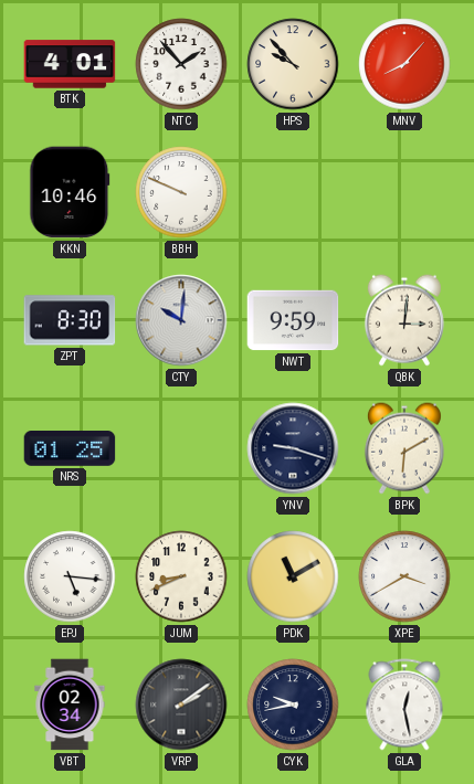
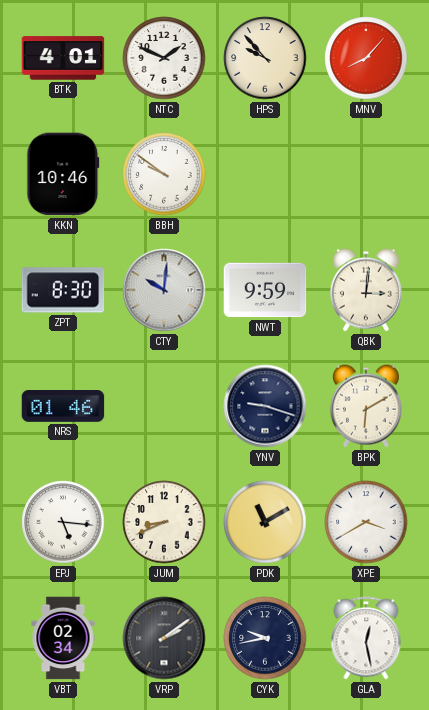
NTC: 1:53 -> 1:49 (164, 58)
BBH: 9:49 -> 9:51 (164, 174)
NRS: 01:25 -> 01:46 (63, 407)
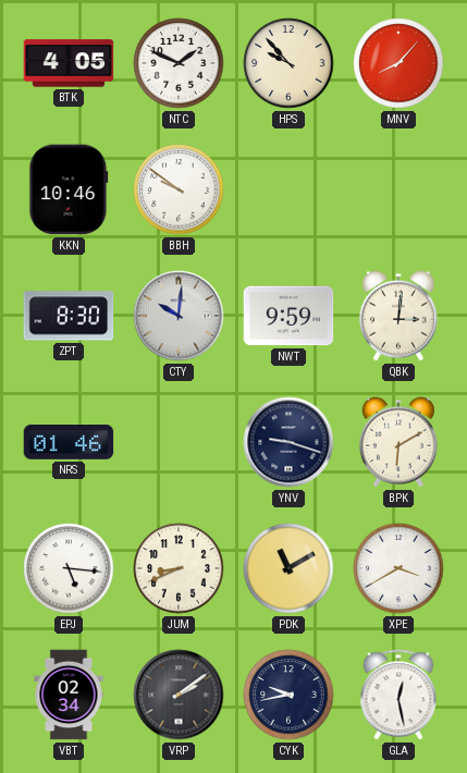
BTK: 4:01 -> 4:05 (69, 63)
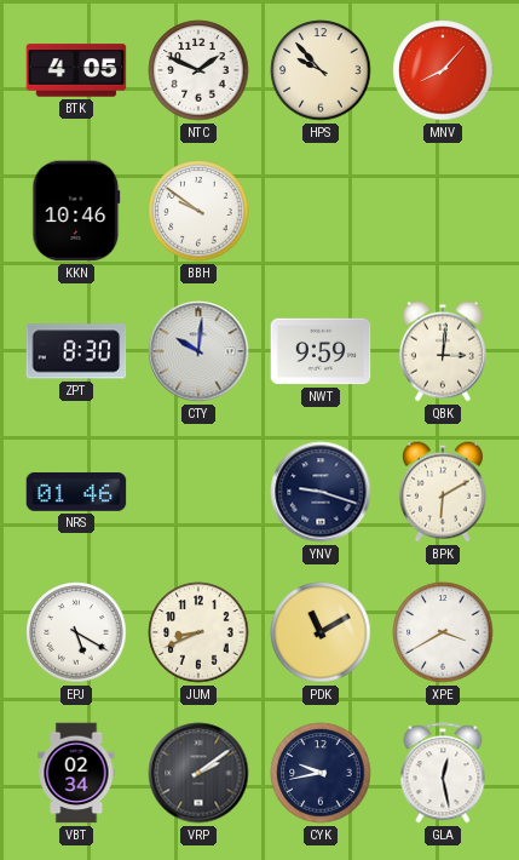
EPJ: 5:16 -> 5:20 (76, 632)
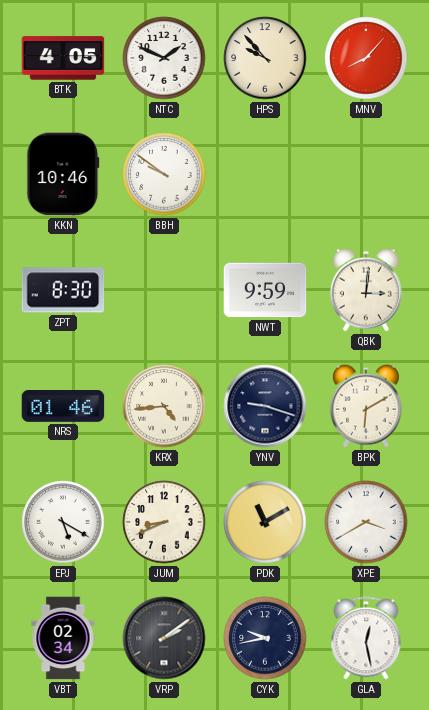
CTY: 10:01 -> none (198, 351)
KRX: none -> 4:44 (164, 406)
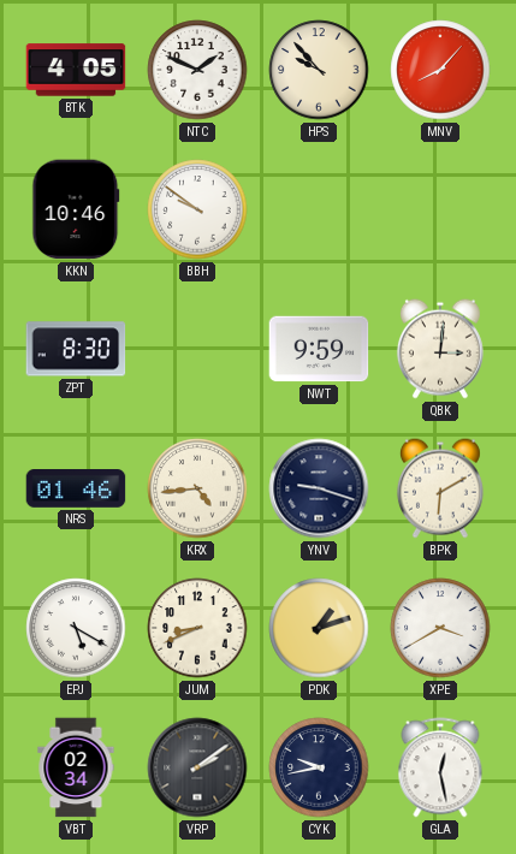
PDK: 11:10 -> 1:12 (319, 628)
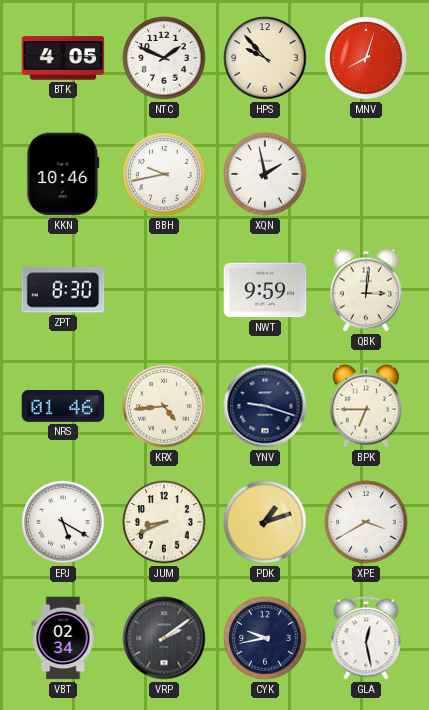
MNV: 8:07 -> 8:03 (366, 58)
BBH: 9:51 -> 9:43 (164, 174)
XQN: none -> 1:58 (265, 174)
BPK: 6:10 -> 6:45 (366, 406)
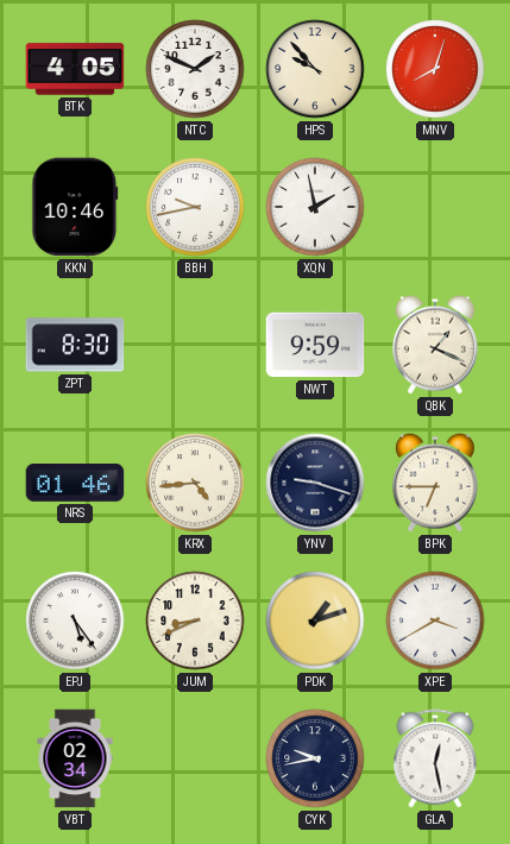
QBK: 3:01 -> 1:19 (435, 345)
EPJ: 5:20 -> 5:24 (75, 621)
VRP: 2:09 -> none (164, 638)
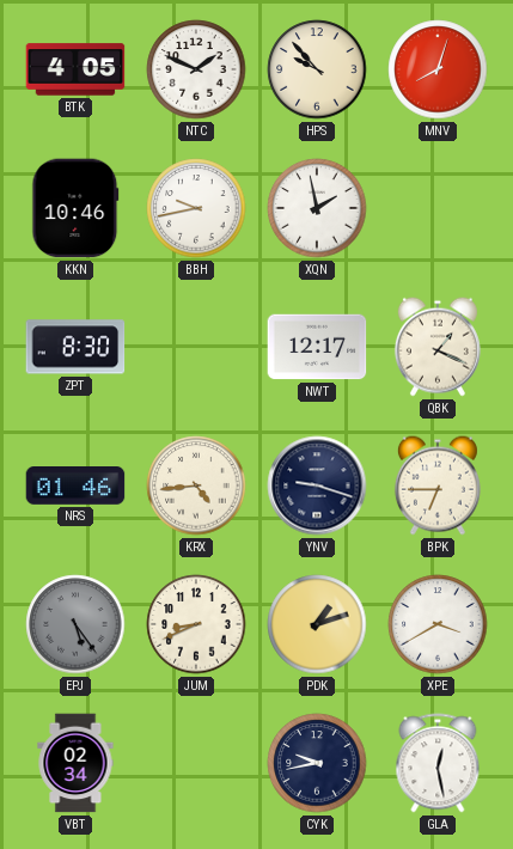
NWT: 9:59 -> 12:17 (317, 347)
EPJ dial: white -> grey (75, 624)
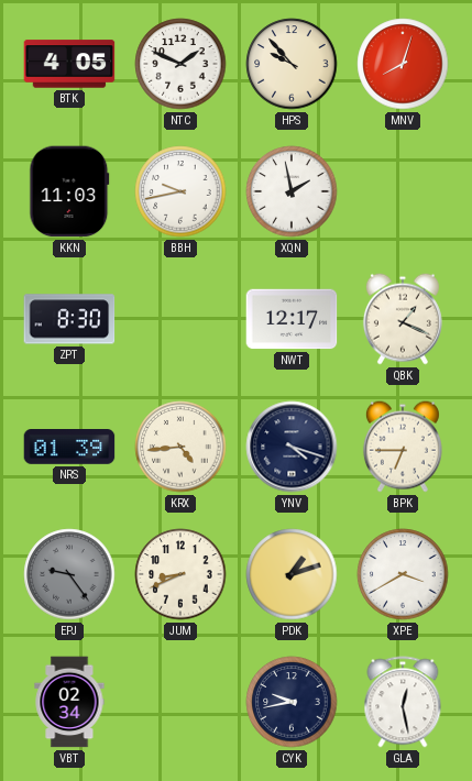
KKN: 10:46 -> 11:03 (69, 191)
NRS: 01:46 -> 01:39 (69, 448)
YNV: 9:18 -> 4:18 (292, 447)
EPJ: 5:24 -> 9:24 (69, 574)
